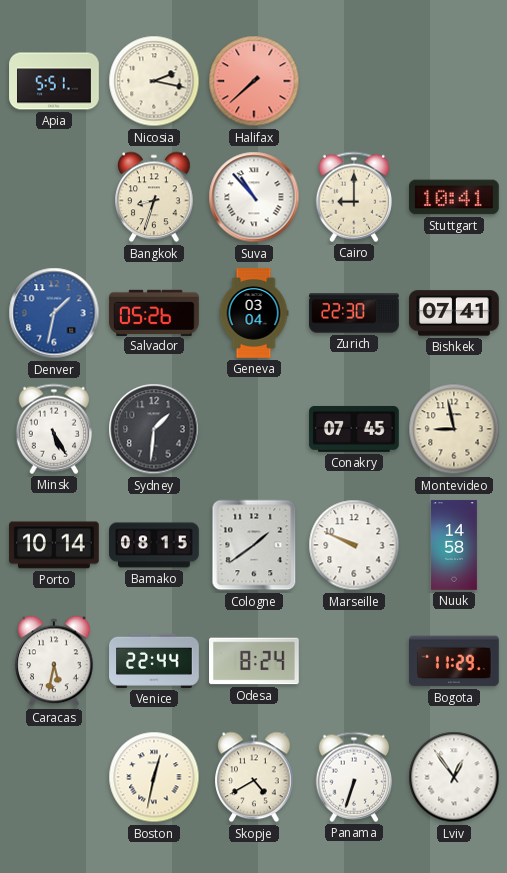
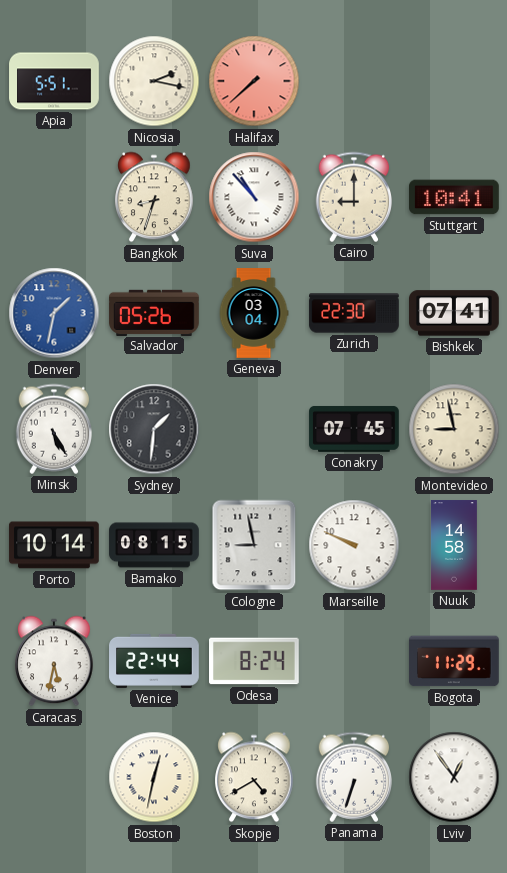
Cologne: 1:39 -> 8:58 (254, 545)
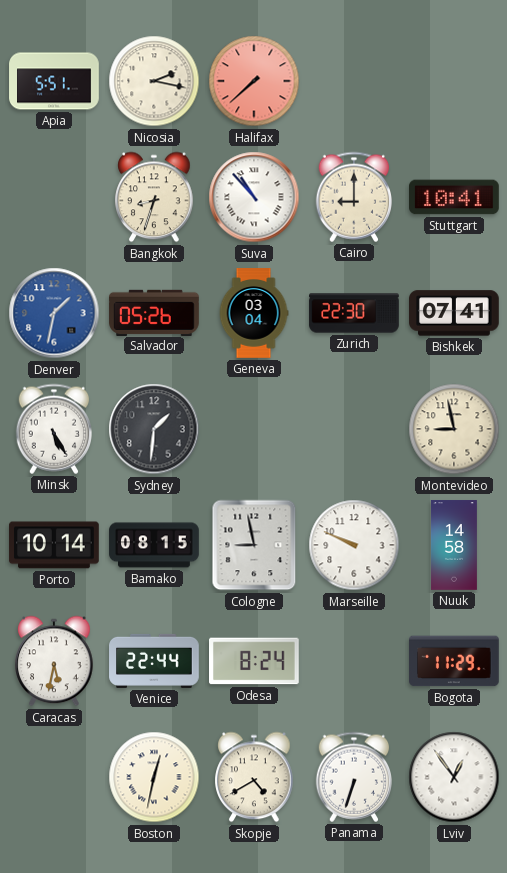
Conakry: 07:45 -> none (354, 429)
